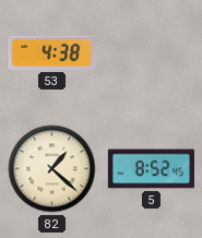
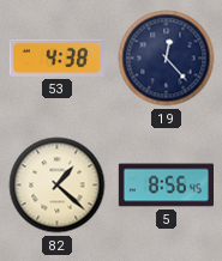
19: none -> 12:23 (167, 59)
5: 8:52 -> 8:56 (166, 186)
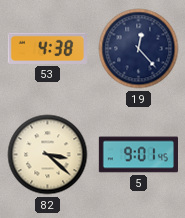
82: 1:22 -> 3:22 (48, 155)
5: 8:56 -> 9:01 (138, 155)
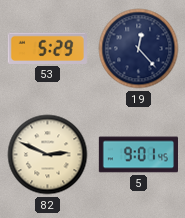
53: 4:38 -> 5:29 (47, 48)
82: 3:22 -> 2:49 (48, 155)
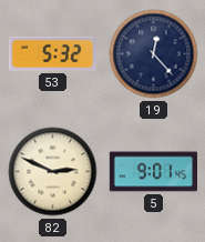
53: 5:29 -> 5:32 (52, 53)
